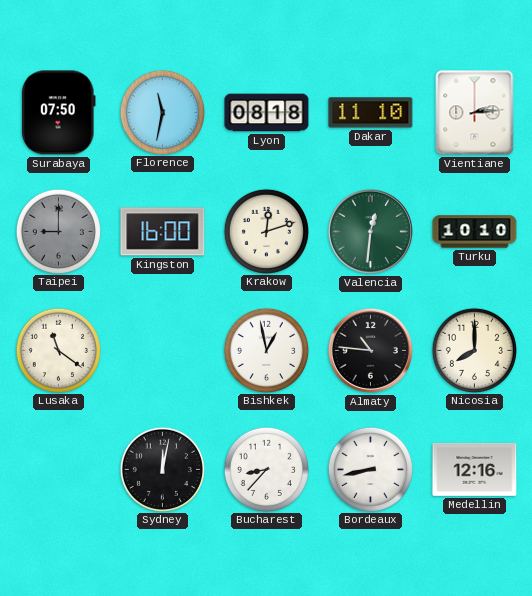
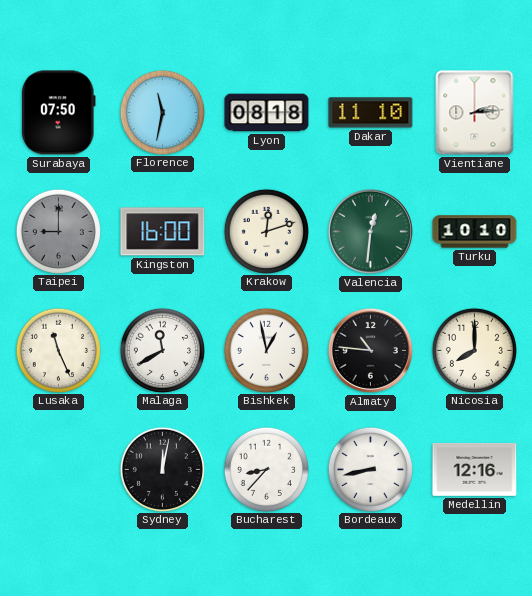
Lusaka: 11:21 -> 11:26 (58, 350)
Malaga: none -> 11:40 (162, 350)
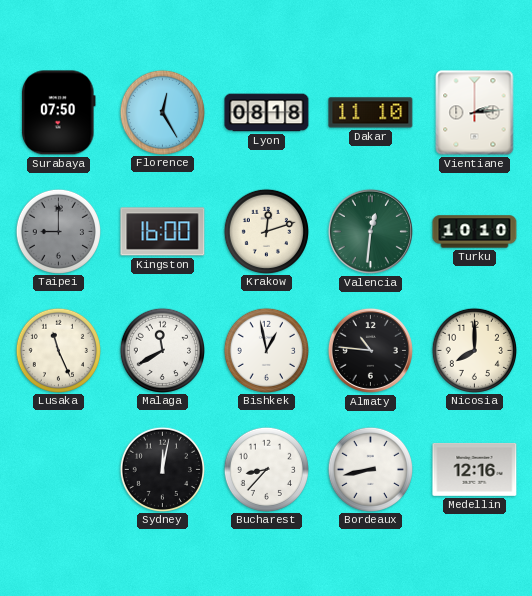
Florence: 11:32 -> 12:25 (162, 112)
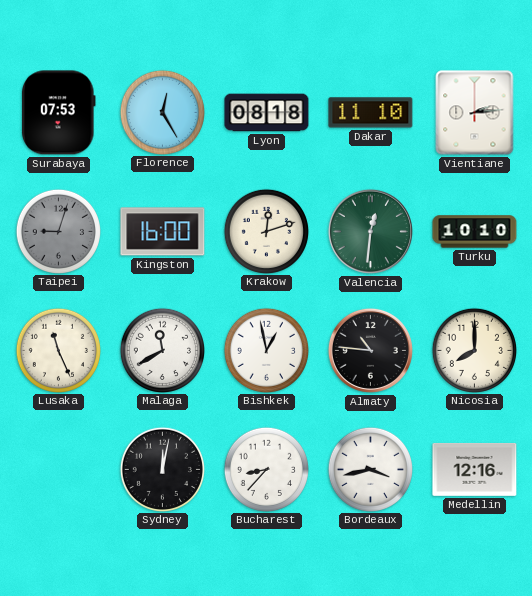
Surabaya: 07:50 -> 07:53 (58, 113)
Taipei: 9:00 -> 9:03 (58, 231)
Bordeaux: 8:43 -> 3:43 (370, 469)
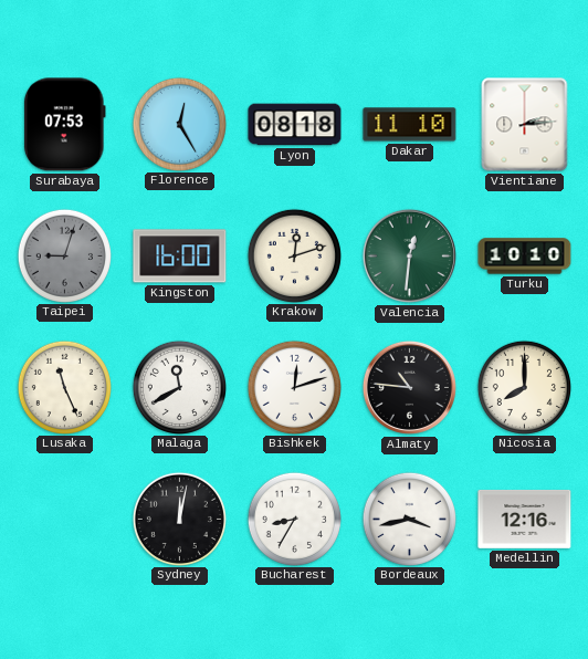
Bishkek: 12:58 -> 12:12 (294, 387)
Bucharest: 8:37 -> 8:35 (294, 519)
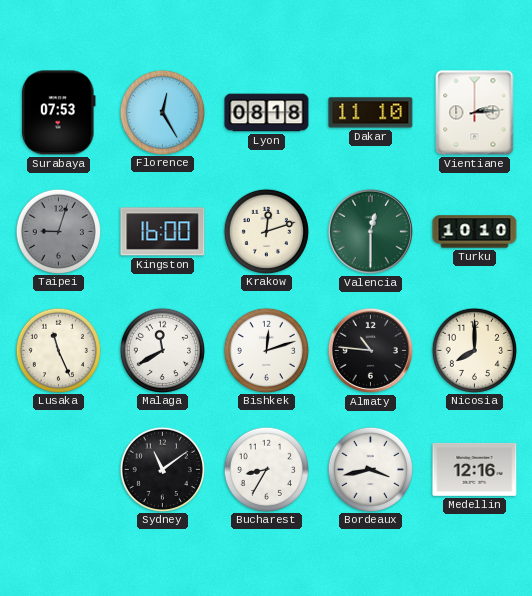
Valencia: 12:31 -> 12:30 (370, 231)
Sydney: 12:02 -> 11:09 (162, 469)
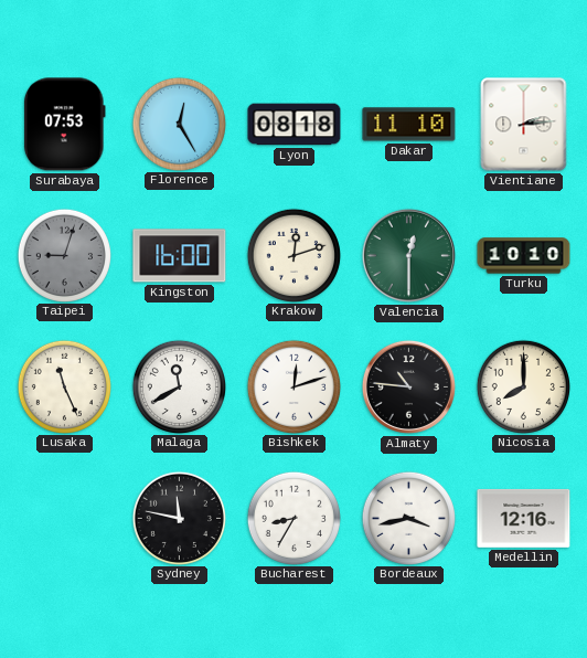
Sydney: 11:09 -> 11:47 (179, 518)
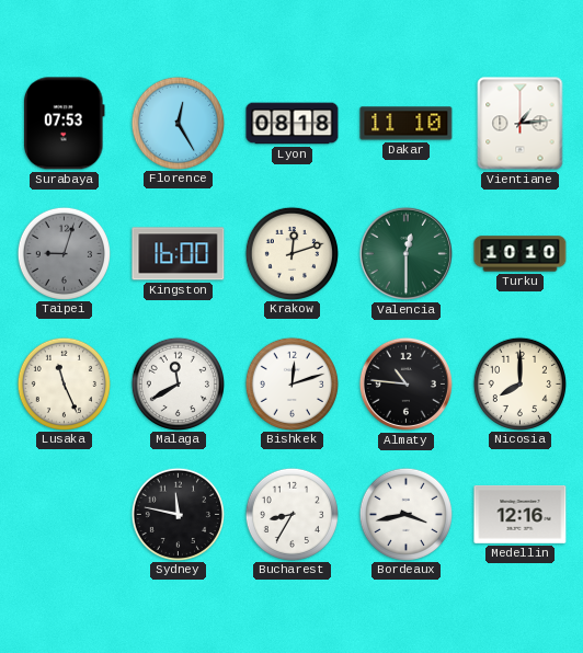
Vientiane: 2:14 -> 1:14 (521, 124)
